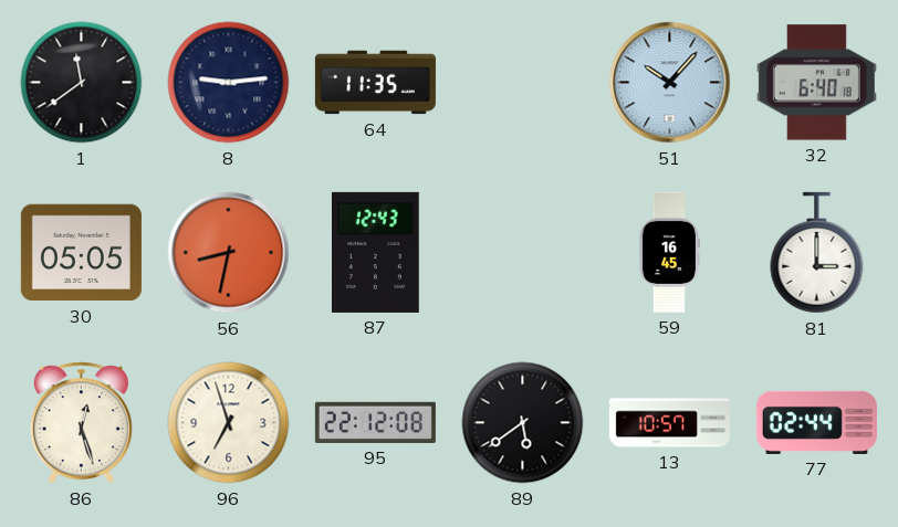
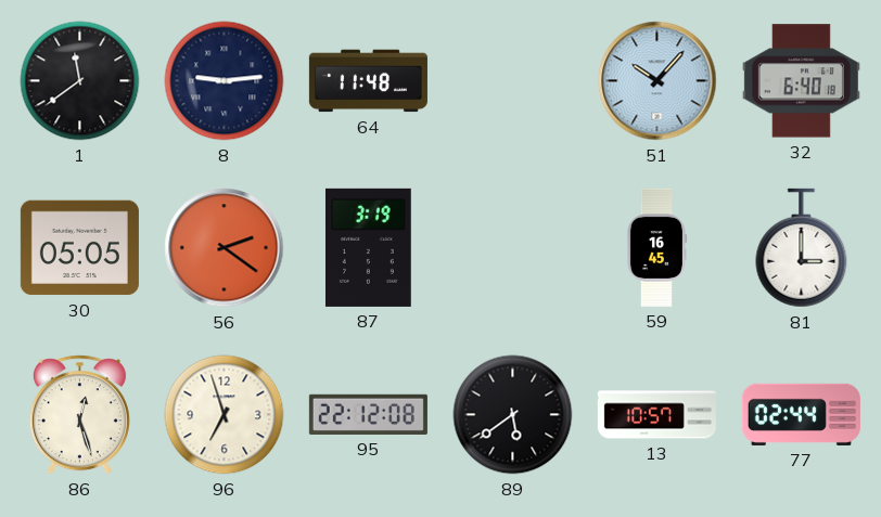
64: 11:35 -> 11:48 (368, 81)
56: 8:32 -> 2:21 (225, 248)
87: 12:43 -> 3:19 (368, 247)
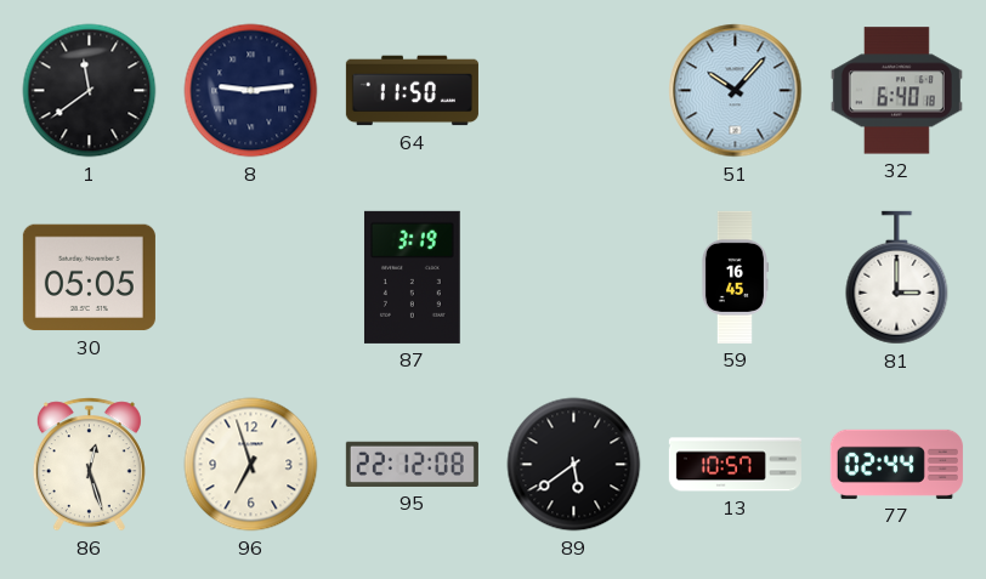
64: 11:48 -> 11:50 (412, 91)
56: 2:21 -> none (225, 248)
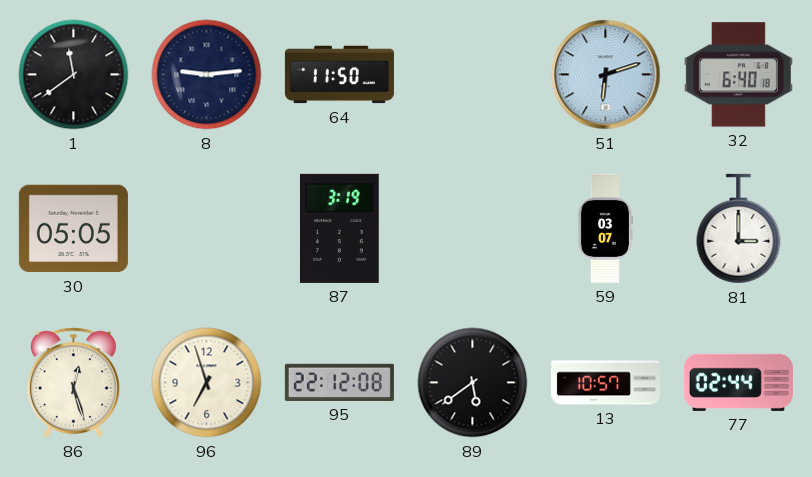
51: 10:07 -> 6:12 (606, 75)
59: 16:45 -> 03:07 (605, 228)
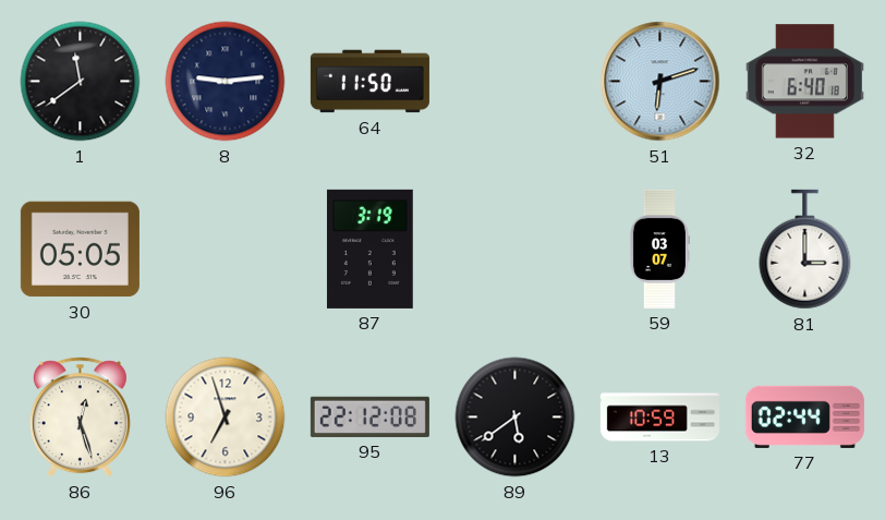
13: 10:57 -> 10:59 (659, 418)
